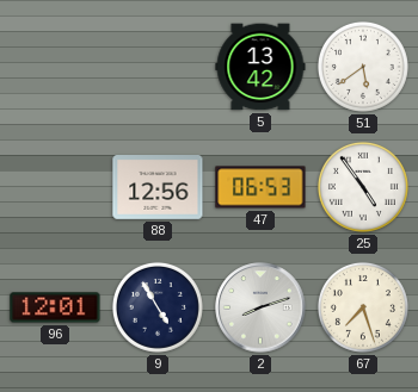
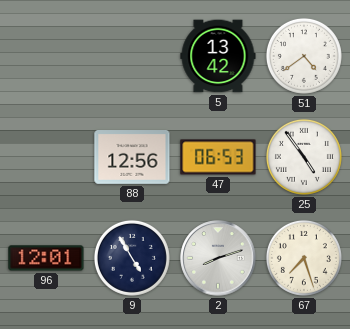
51: 5:39 -> 4:39 (304, 56)
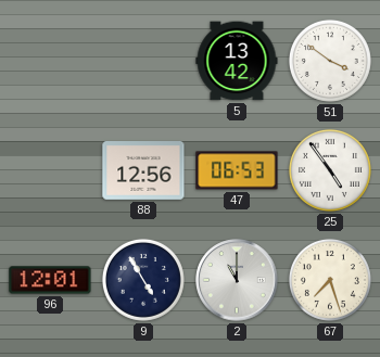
51: 4:39 -> 3:51 (330, 61)
2: 8:12 -> 11:00 (237, 280)
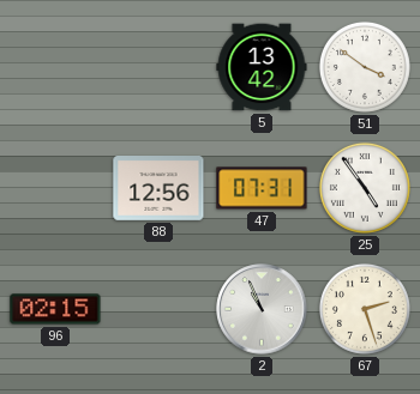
47: 06:53 -> 07:31 (262, 188)
96: 12:01 -> 02:15 (55, 309)
9: 4:55 -> none (143, 280)
2: 11:00 -> 10:56 (262, 309)
67: 7:27 -> 2:27 (365, 309)
